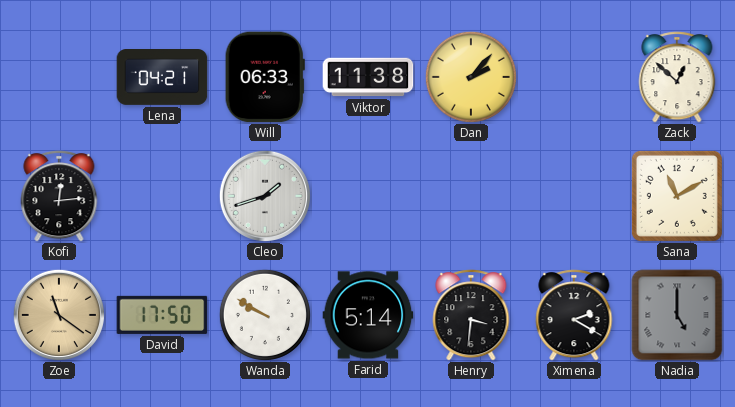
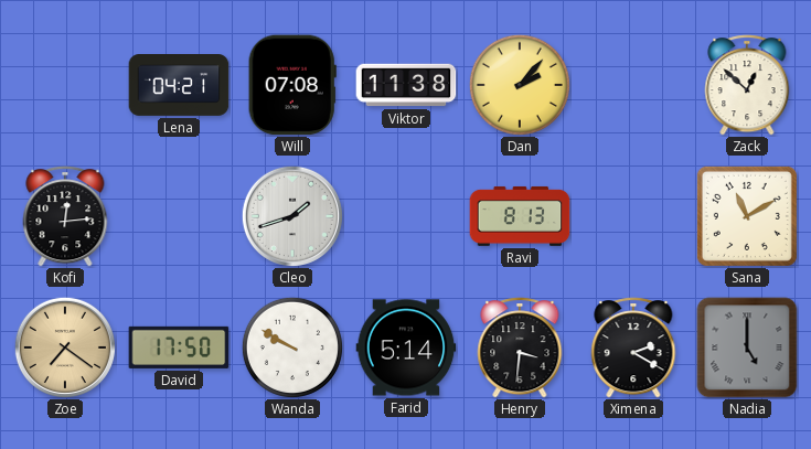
Will: 06:33 -> 07:08 (292, 85)
Ravi: none -> 8:13 (520, 216)
Zoe: 11:21 -> 7:21 (65, 348)
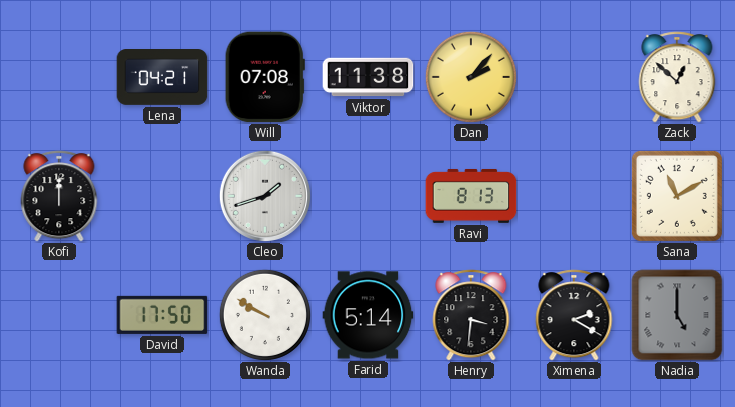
Kofi: 12:14 -> 12:00 (59, 196)
Zoe: 7:21 -> none (65, 348)
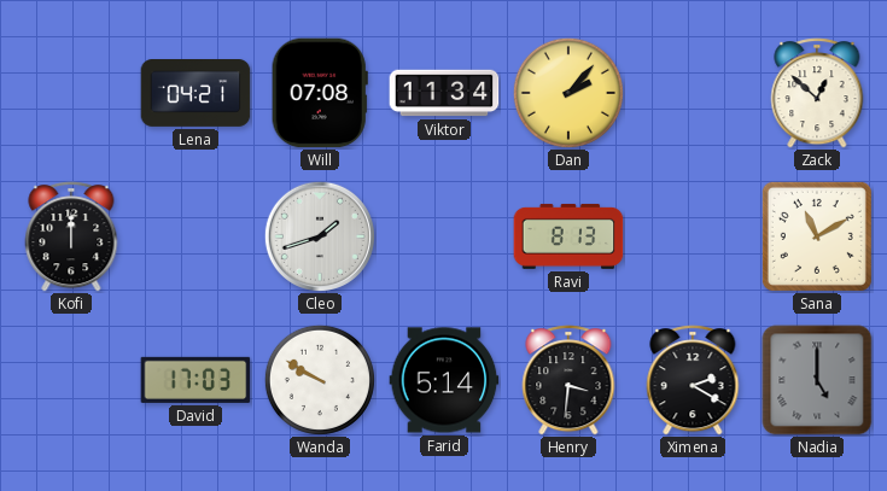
Viktor: 11:38 -> 11:34 (444, 93)
David: 17:50 -> 17:03 (196, 380)
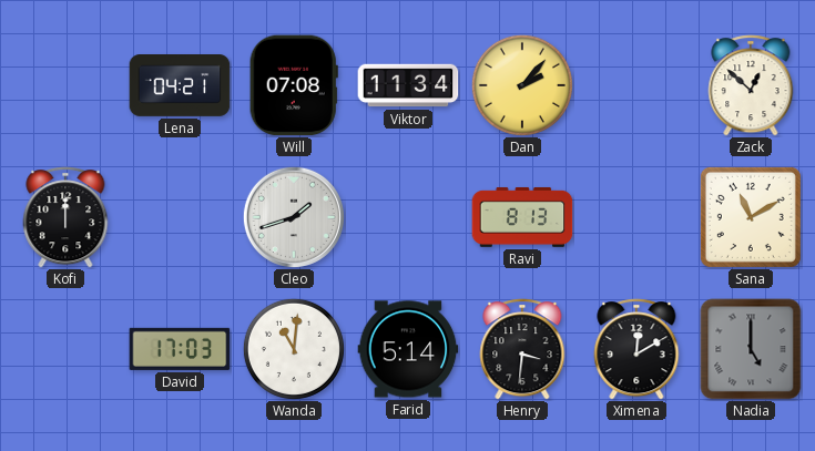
Wanda: 9:50 -> 11:01 (294, 349)
Ximena: 2:20 -> 12:10 (636, 349)
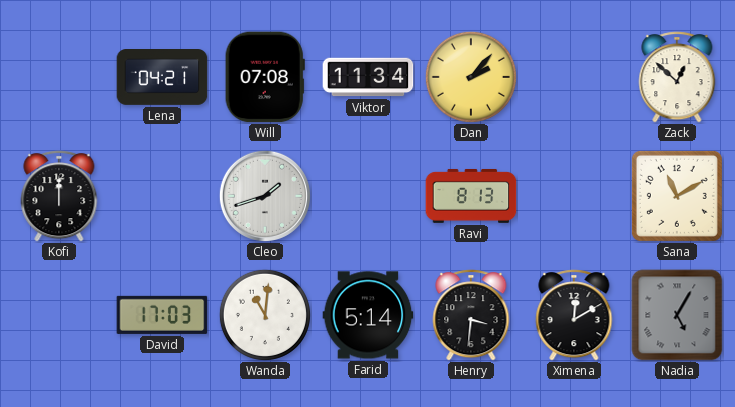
Nadia: 5:00 -> 5:05 (677, 315)
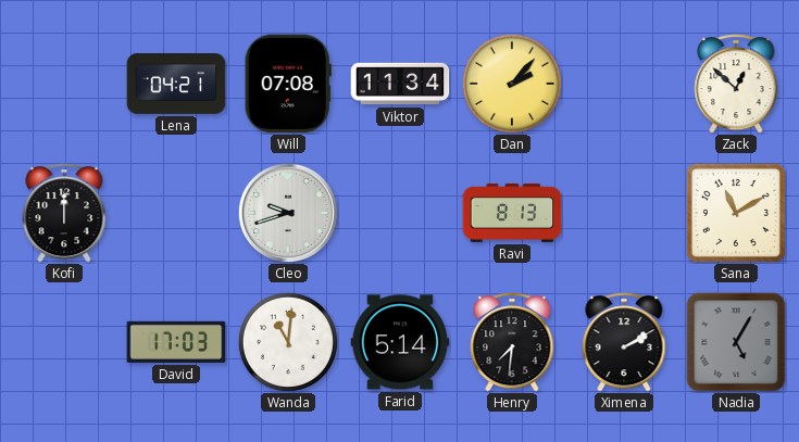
Cleo: 1:42 -> 9:42 (288, 213)
Henry: 3:31 -> 7:31 (512, 342)
Ximena: 12:10 -> 2:10 (624, 342)
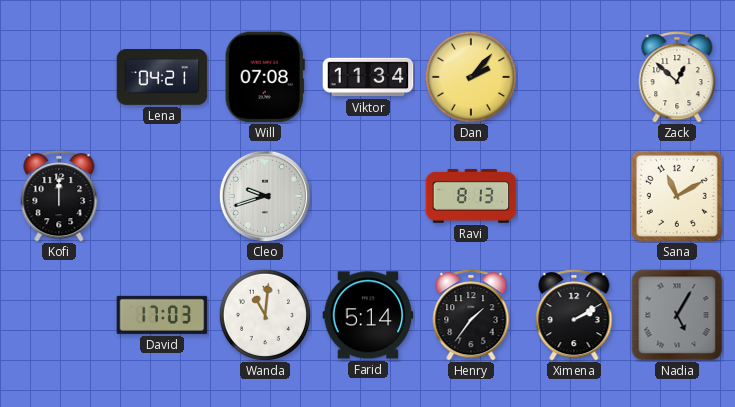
Henry: 7:31 -> 1:36 (471, 315)
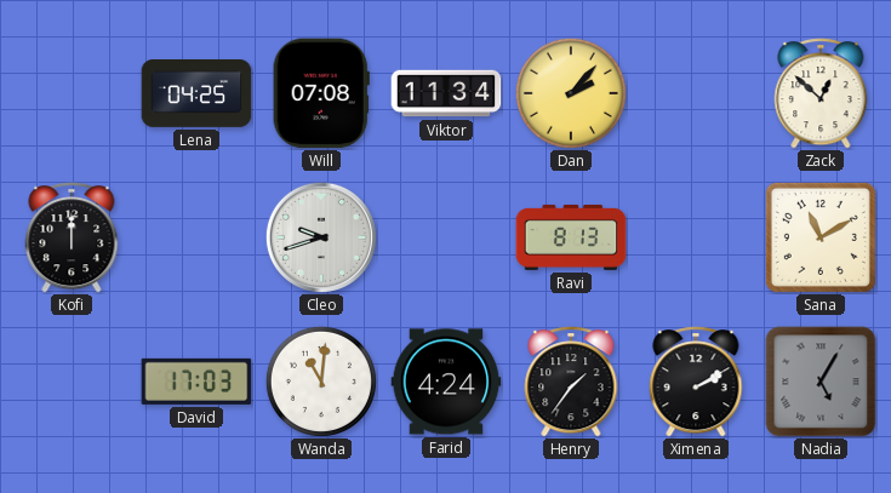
Lena: 04:21 -> 04:25 (196, 94)
Farid: 5:14 -> 4:24 (446, 382)
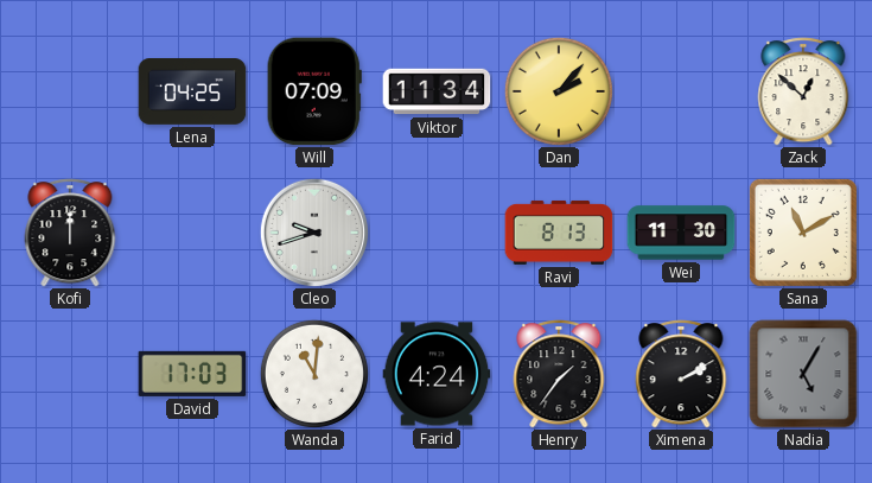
Will: 07:08 -> 07:09 (314, 91)
Wei: none -> 11:30 (681, 233)
